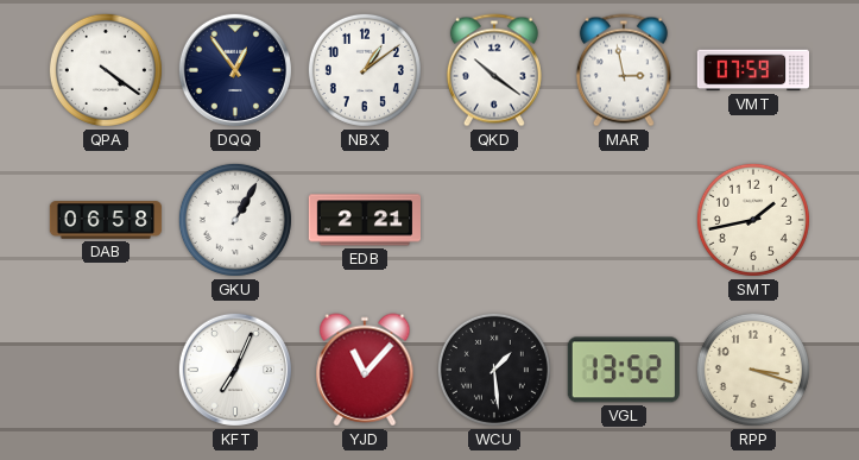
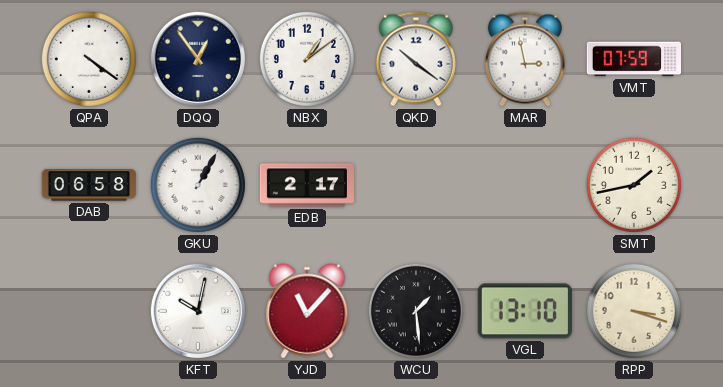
EDB: 2:21 -> 2:17 (306, 185)
KFT: 7:04 -> 10:02 (198, 311)
VGL: 13:52 -> 13:10 (525, 311)
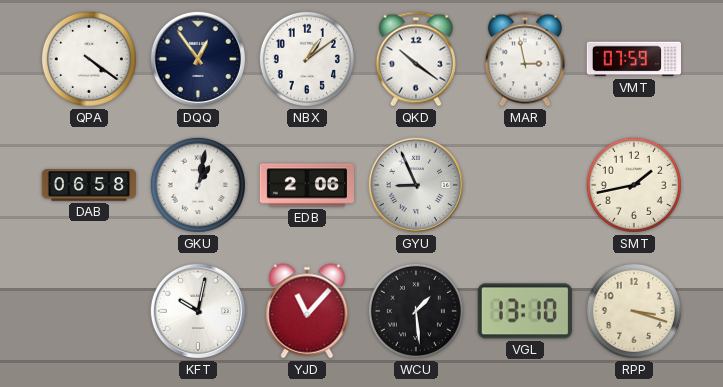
GKU: 1:05 -> 1:02 (198, 185)
EDB: 2:17 -> 2:06 (306, 185)
GYU: none -> 8:56 (416, 185)
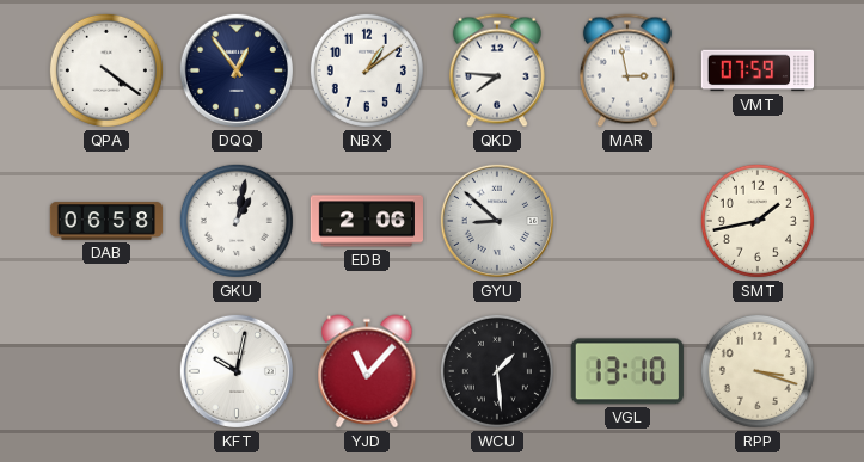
QKD: 10:21 -> 7:46 (497, 70)
GYU: 8:56 -> 8:52 (497, 221)
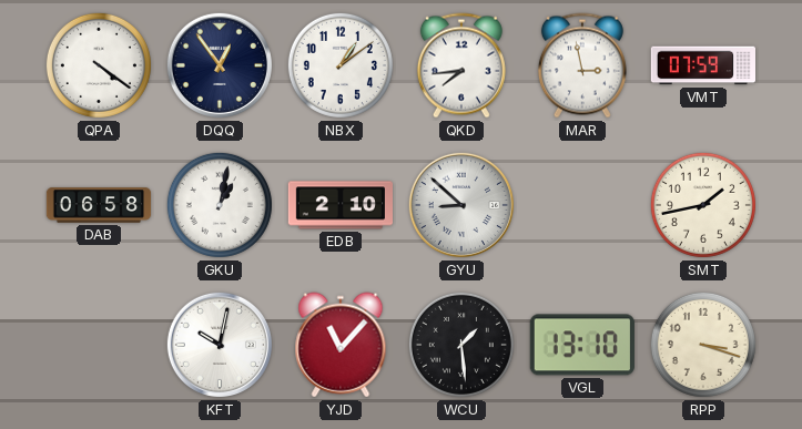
QKD: 7:46 -> 7:44 (461, 65)
EDB: 2:06 -> 2:10 (339, 205)
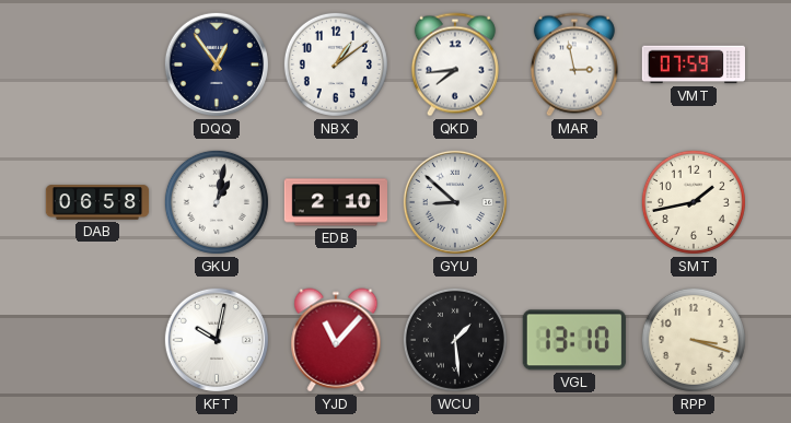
QPA: 4:21 -> none (99, 65)
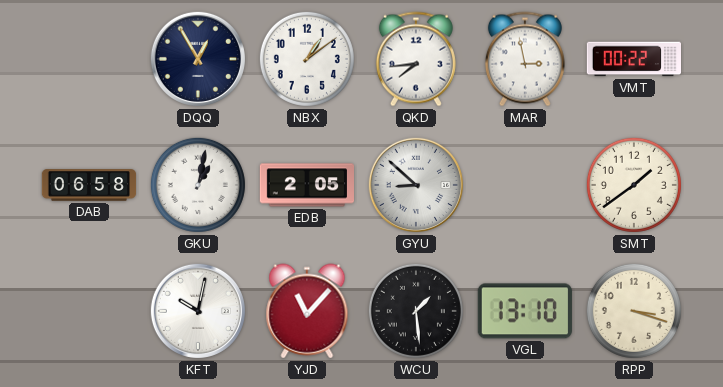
DQQ: 12:54 -> 12:55 (198, 59)
VMT: 07:59 -> 00:22 (633, 59)
EDB: 2:10 -> 2:05 (306, 185)
SMT: 1:43 -> 1:39 (634, 185)
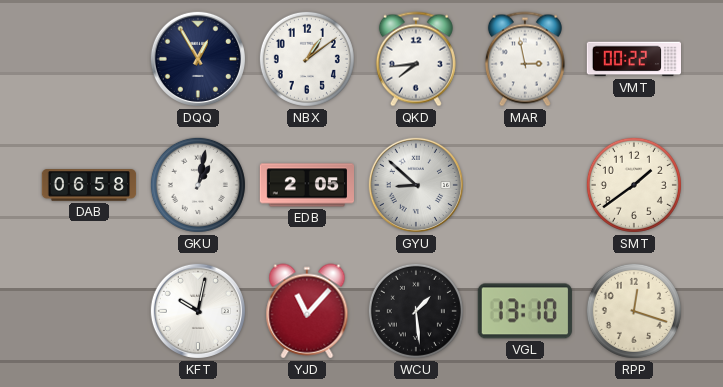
RPP: 3:18 -> 12:18 (634, 311)
